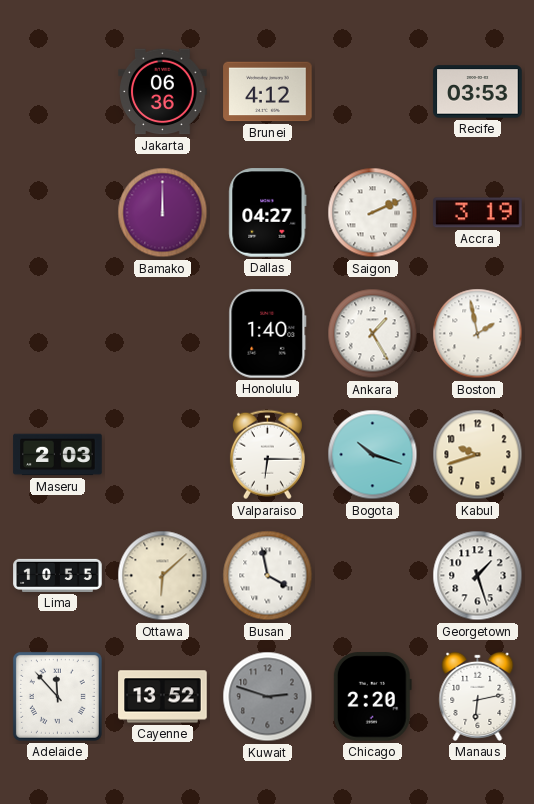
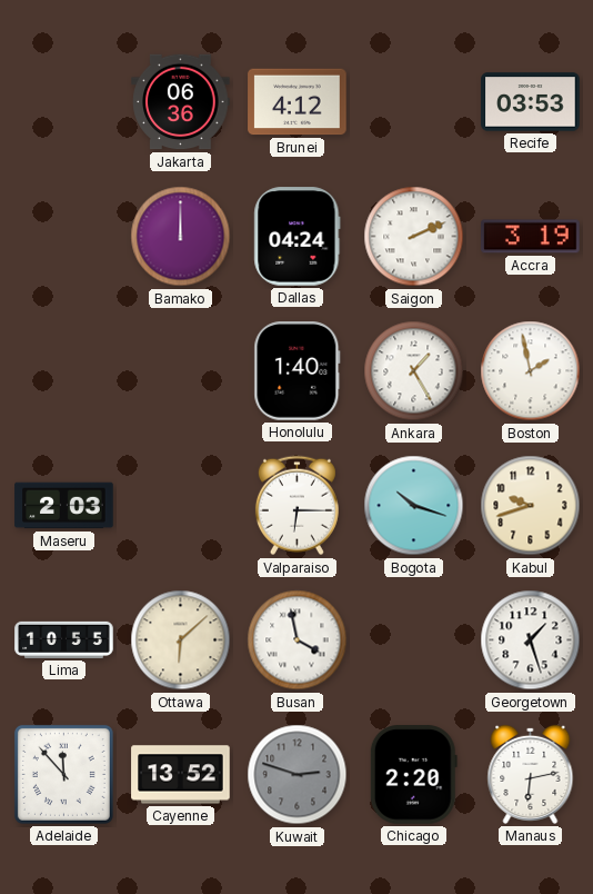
Dallas: 04:27 -> 04:24 (298, 237)
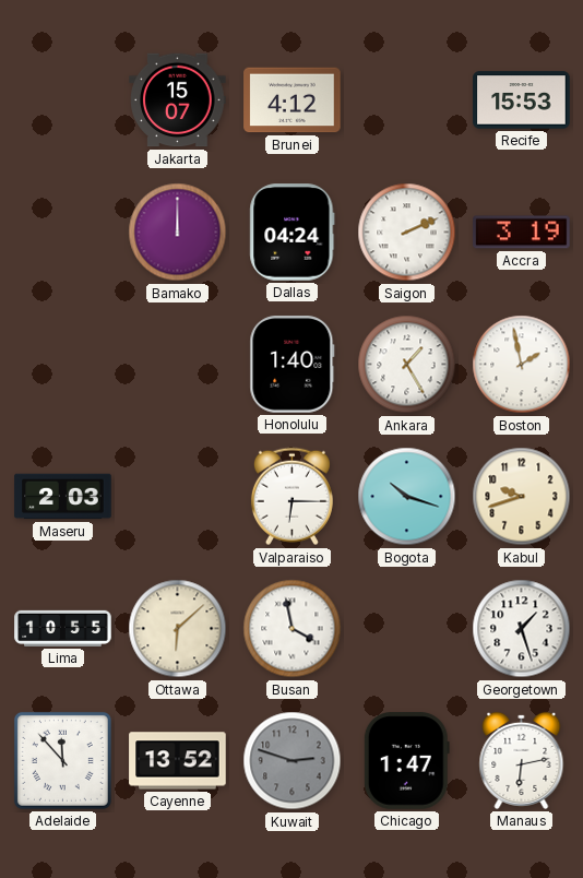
Jakarta: 06:36 -> 15:07 (178, 100)
Recife: 03:53 -> 15:53 (522, 100)
Chicago: 2:20 -> 1:47 (406, 761)
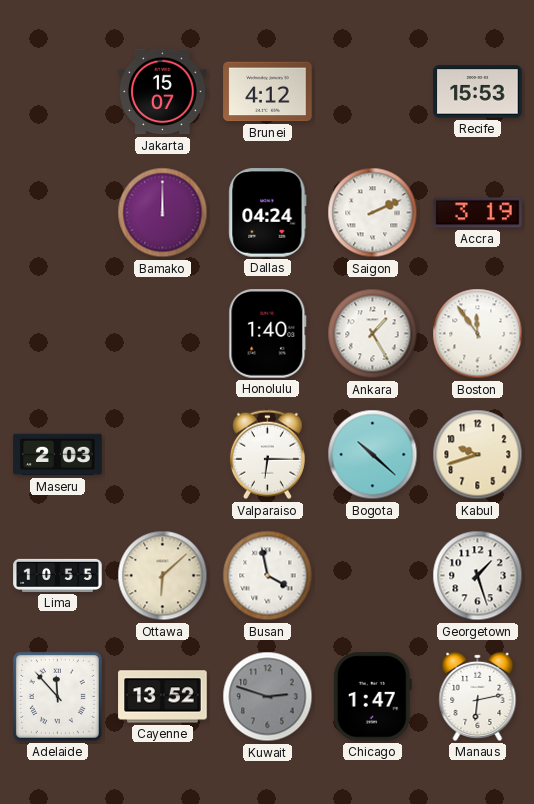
Boston: 1:58 -> 11:54 (478, 334)
Bogota: 10:18 -> 10:22 (373, 455)
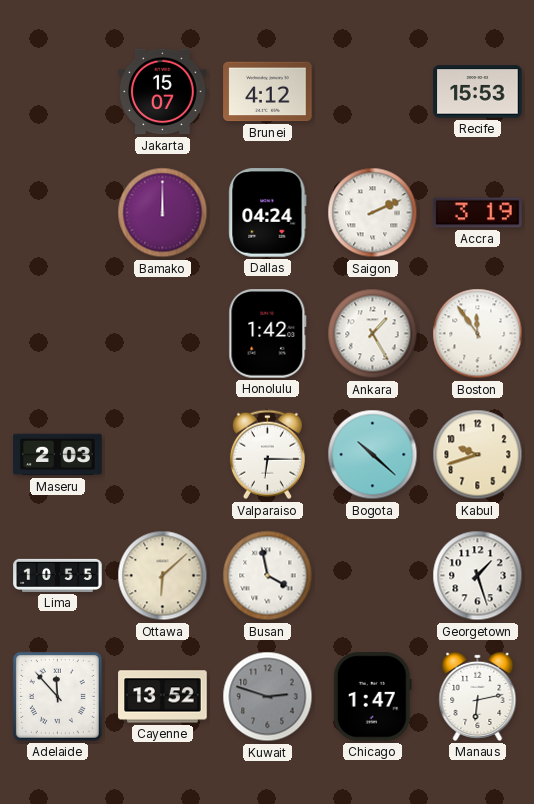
Honolulu: 1:40 -> 1:42 (268, 334)
